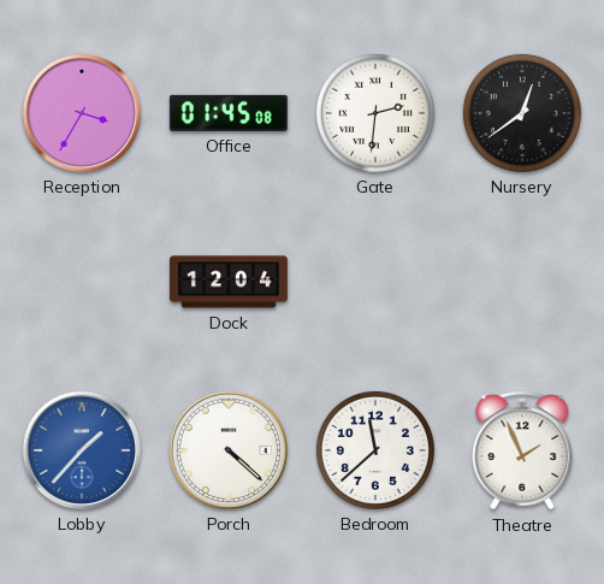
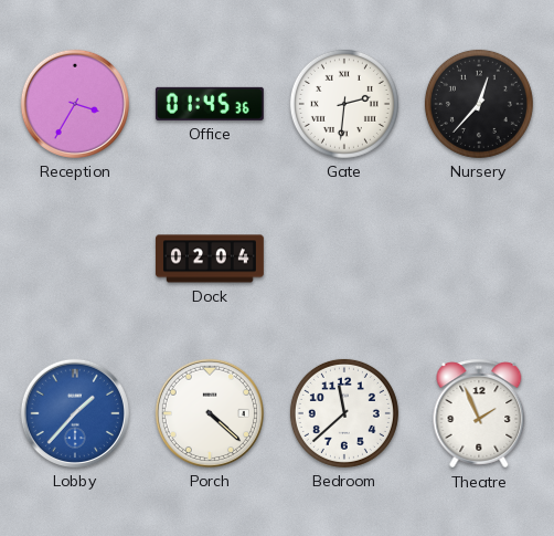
Office: 01:45:08 -> 01:45:36 (210, 104)
Nursery: 12:39 -> 12:37 (479, 104)
Dock: 12:04 -> 02:04 (210, 259)
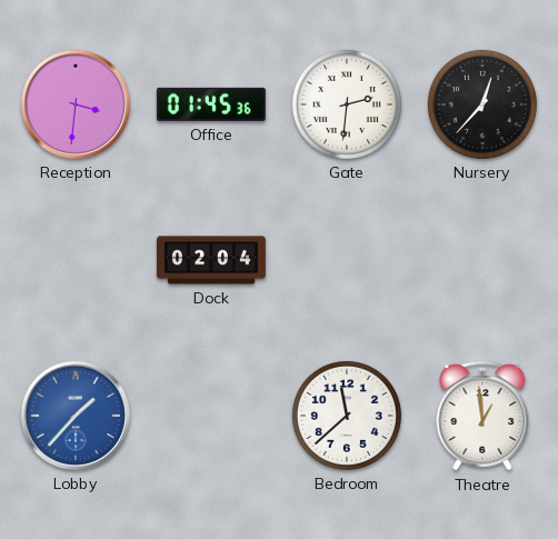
Reception: 3:35 -> 3:31 (76, 104)
Porch: 4:22 -> none (210, 413)
Theatre: 1:56 -> 12:59 (482, 416)
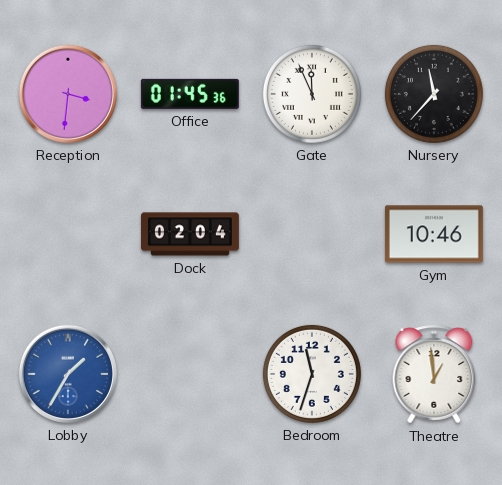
Gate: 2:31 -> 11:56 (312, 94)
Nursery: 12:37 -> 11:37 (434, 94)
Gym: none -> 10:46 (434, 234)
Lobby: 1:37 -> 1:35 (68, 374)
Bedroom: 11:38 -> 11:33 (312, 374)
